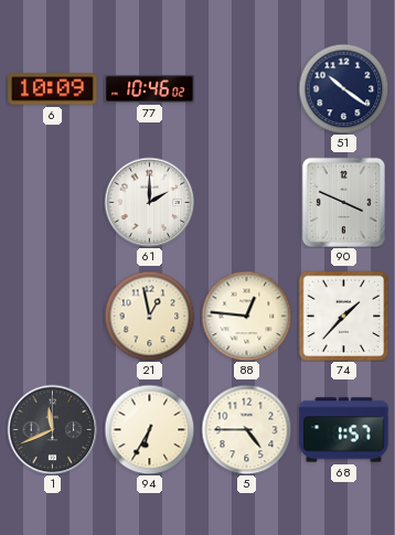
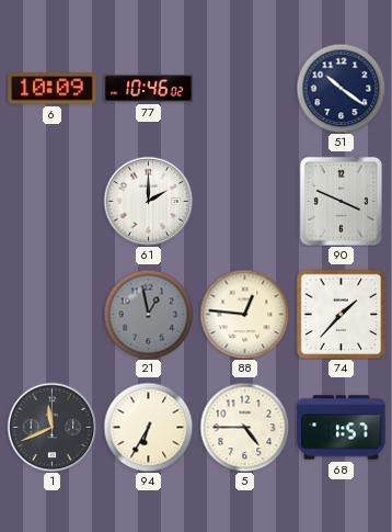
21 dial: cream -> grey (148, 314)
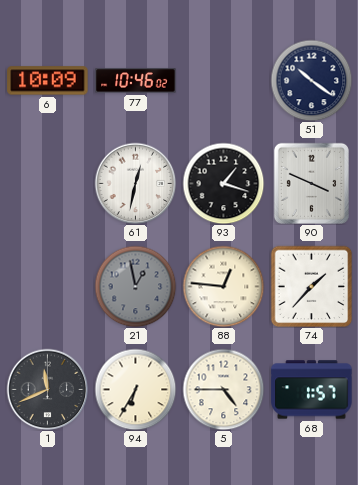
61: 2:00 -> 12:32 (135, 183)
93: none -> 1:18 (223, 183)
